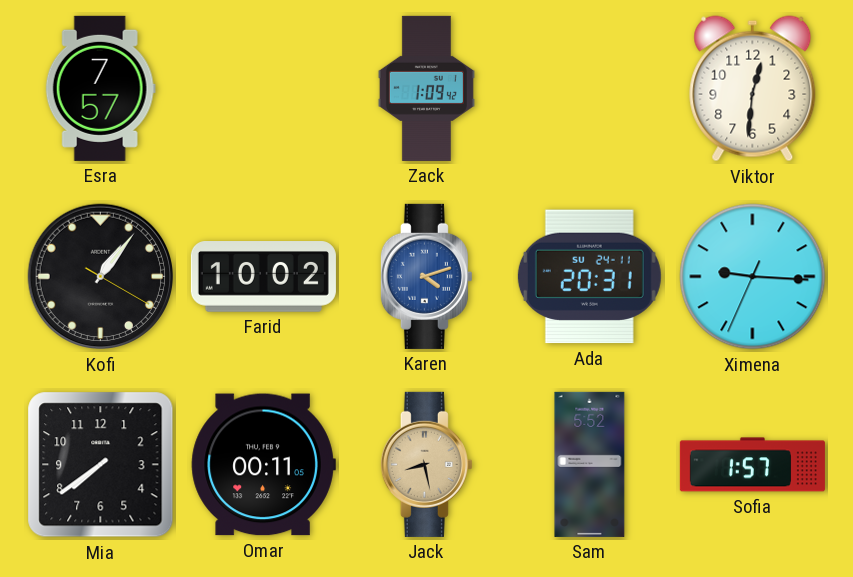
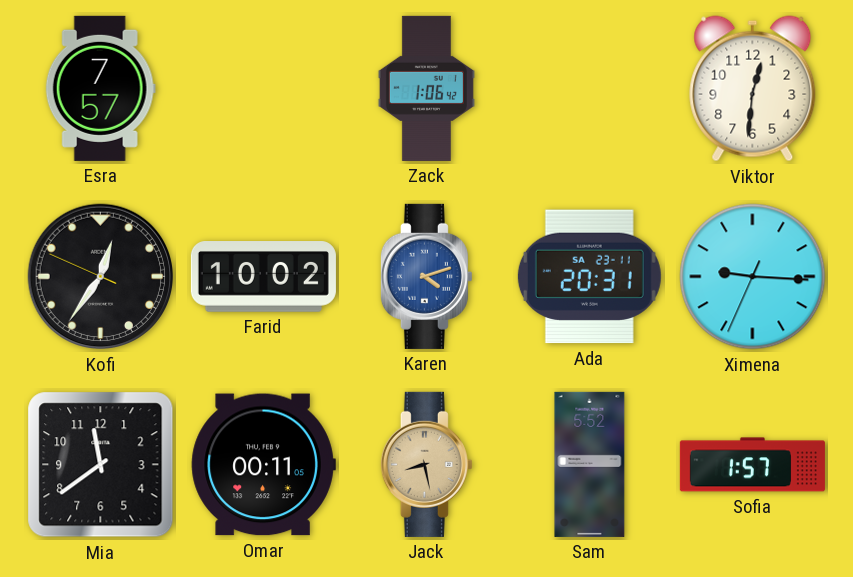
Zack: 1:09 -> 1:06 (426, 88)
Kofi: 1:06 -> 12:35 (101, 277)
Ada date: SU 24-11 -> SA 23-11 (589, 277)
Mia: 7:39 -> 11:39 (101, 465)
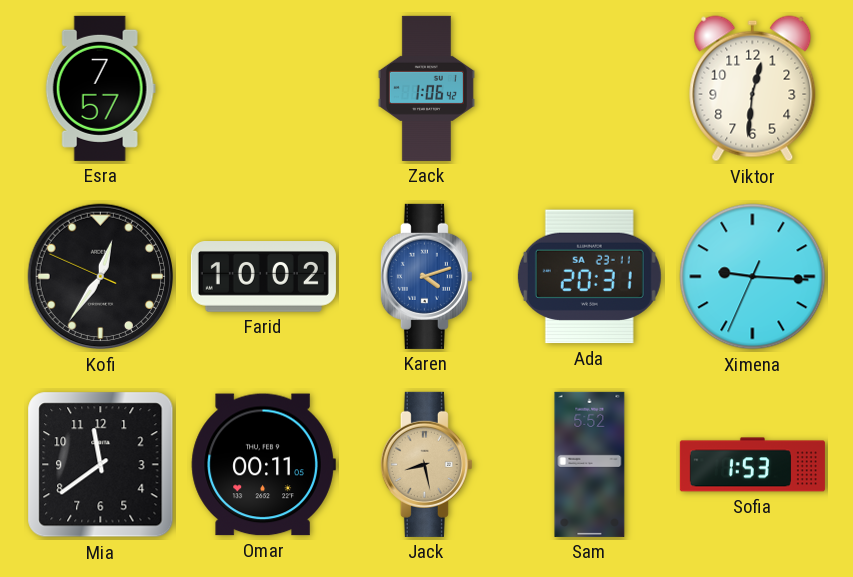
Sofia: 1:57 -> 1:53 (752, 465)
